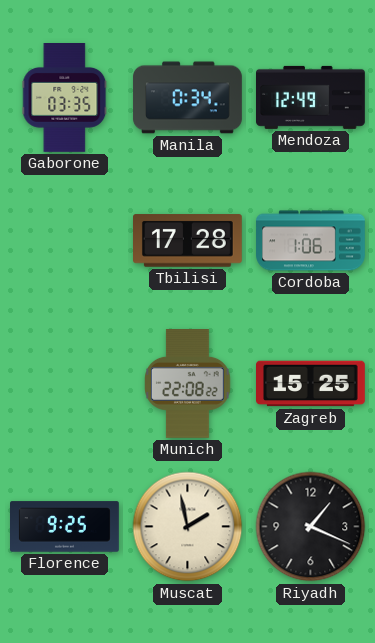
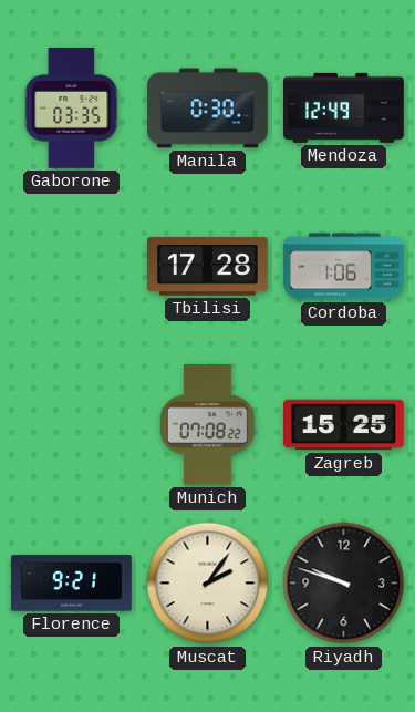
Manila: 0:34 -> 0:30 (208, 109)
Munich: 22:08 -> 07:08 (208, 425)
Florence: 9:25 -> 9:21 (72, 584)
Muscat: 1:58 -> 2:06 (208, 584)
Riyadh: 1:19 -> 9:48 (344, 584)
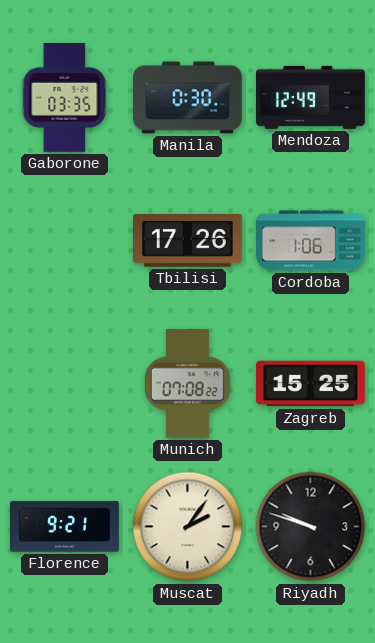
Tbilisi: 17:28 -> 17:26 (188, 241)
